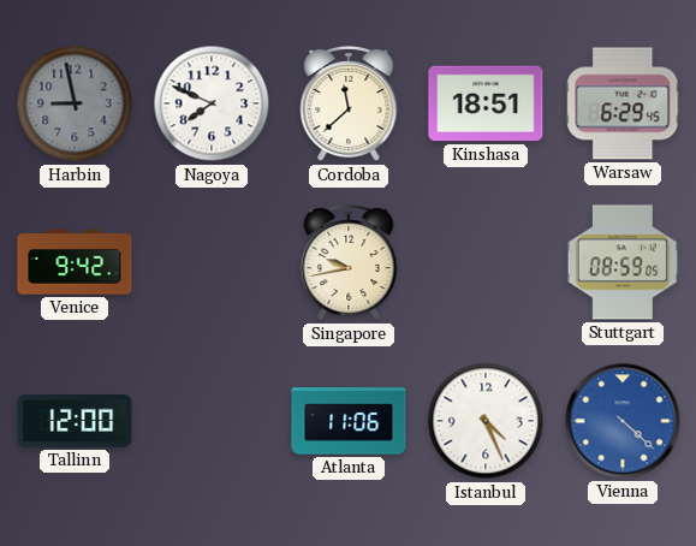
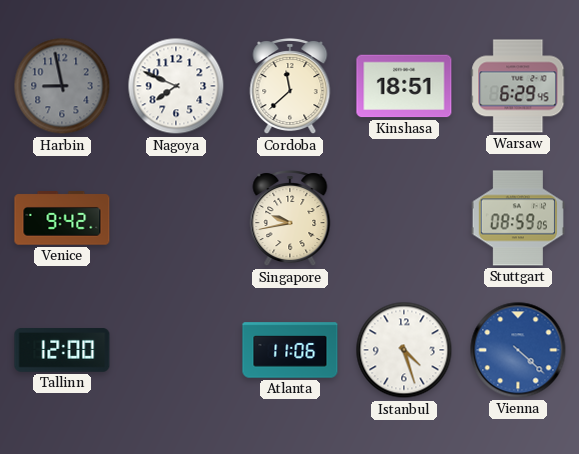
Istanbul: 4:26 -> 4:27 (404, 350)
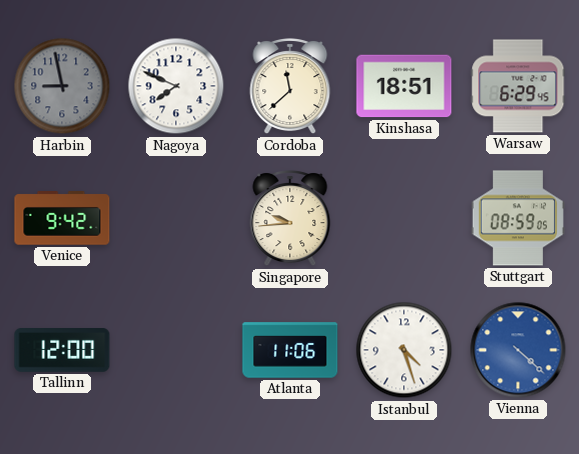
Singapore: 9:43 -> 9:44 (290, 219)
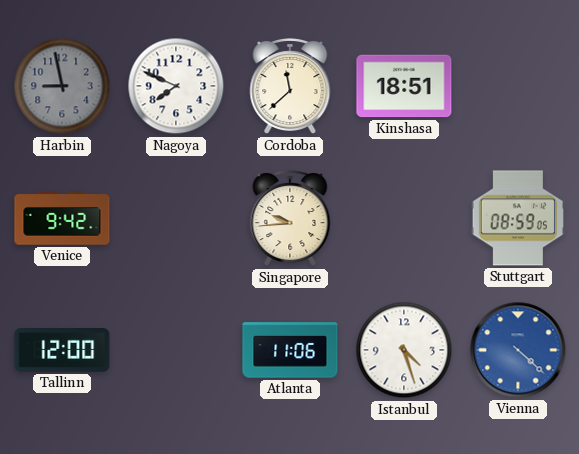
Warsaw: 6:29 -> none (518, 86)
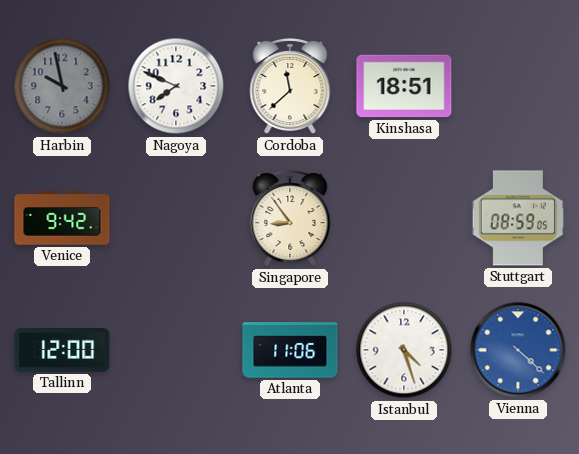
Harbin: 8:58 -> 9:58 (62, 86)
Singapore: 9:44 -> 8:54 (290, 219)
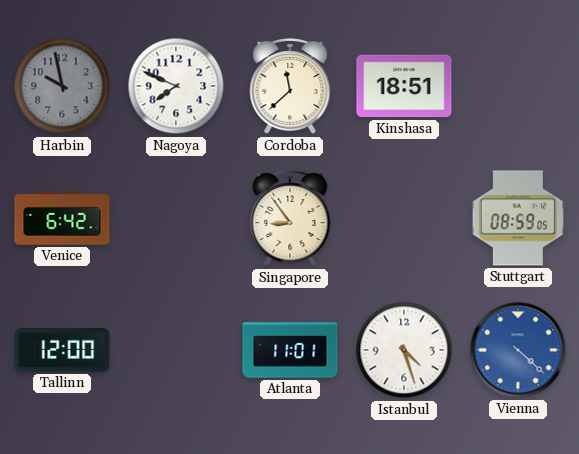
Venice: 9:42 -> 6:42 (62, 218)
Atlanta: 11:06 -> 11:01 (290, 350)
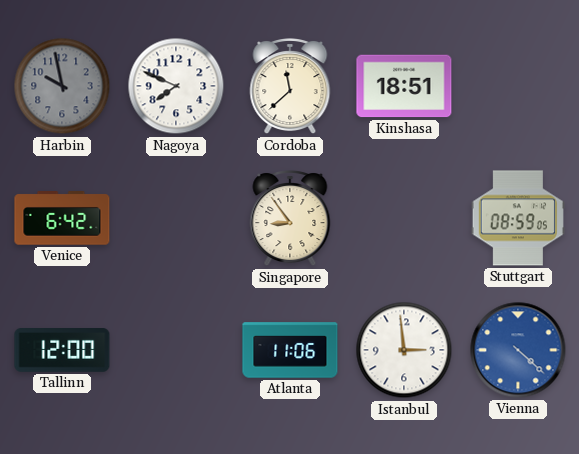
Atlanta: 11:01 -> 11:06 (290, 350)
Istanbul: 4:27 -> 2:59 (404, 350)
